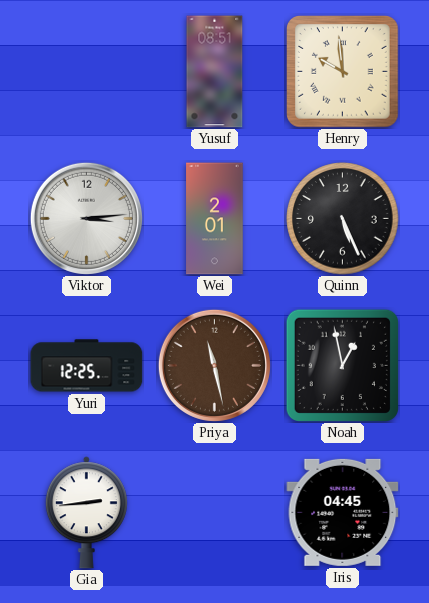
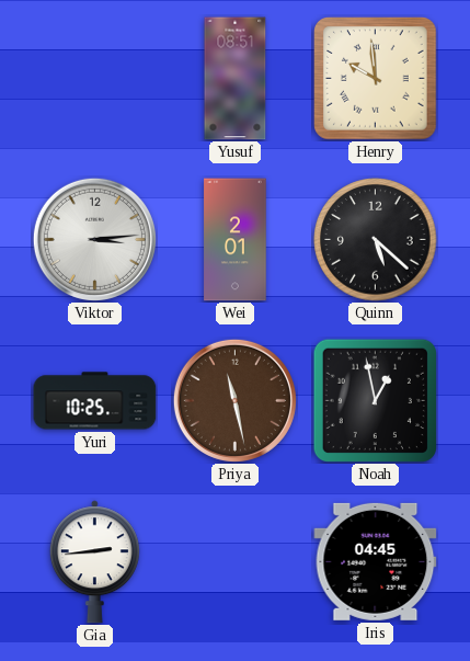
Quinn: 5:26 -> 5:22 (376, 240)
Yuri: 12:25 -> 10:25 (95, 401)
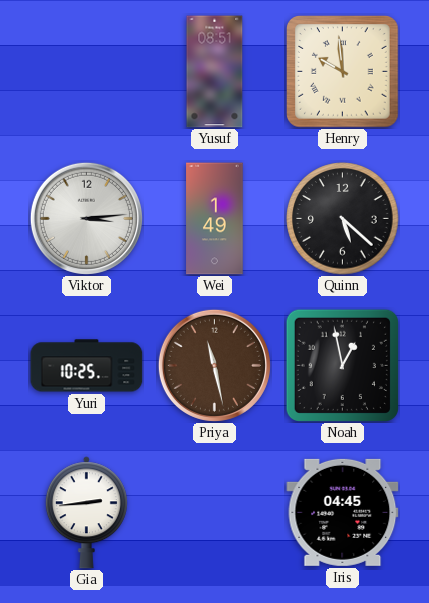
Wei: 2:01 -> 1:49 (215, 219)
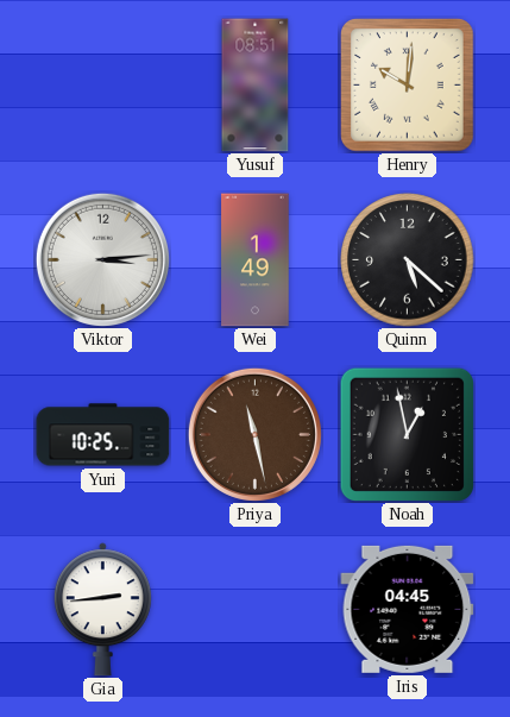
Henry: 9:59 -> 10:01 (408, 86)
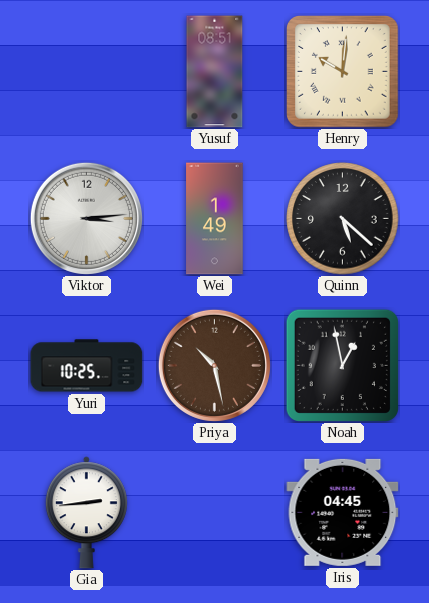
Priya: 11:28 -> 10:28 (214, 365)
